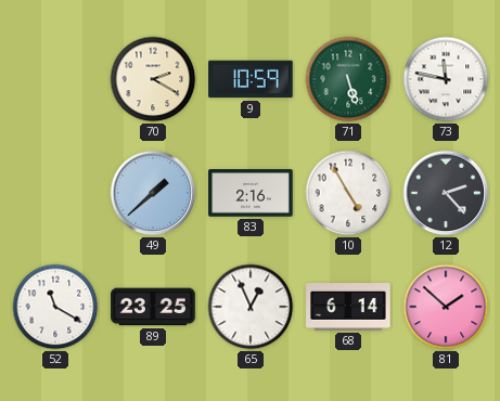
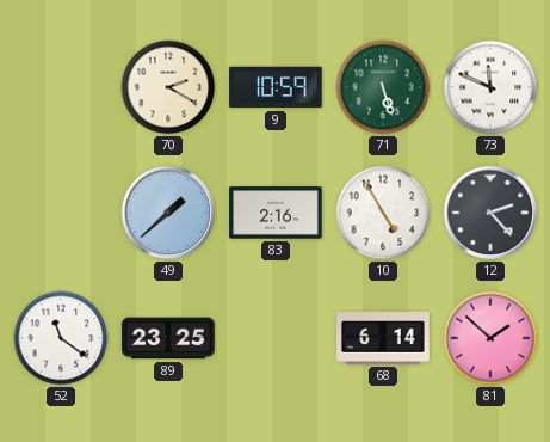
73: 11:47 -> 11:49 (490, 87)
52: 11:20 -> 11:21 (61, 338)
65: 12:56 -> none (251, 307)
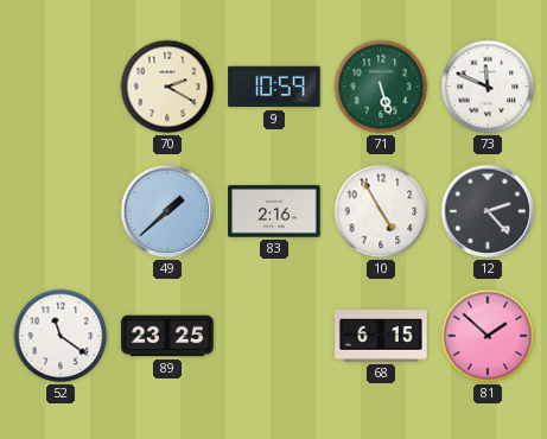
68: 6:14 -> 6:15 (381, 337)
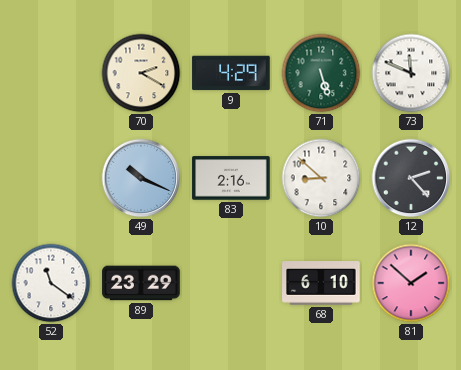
9: 10:59 -> 4:29 (231, 73)
49: 1:38 -> 10:19 (141, 178)
10: 4:55 -> 8:52 (321, 178)
89: 23:25 -> 23:29 (141, 283)
68: 6:15 -> 6:10 (321, 284)
